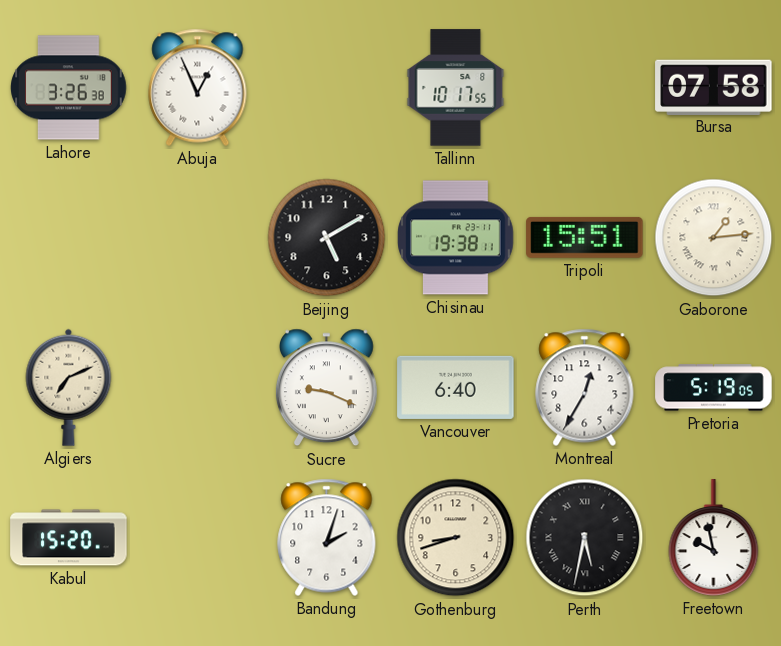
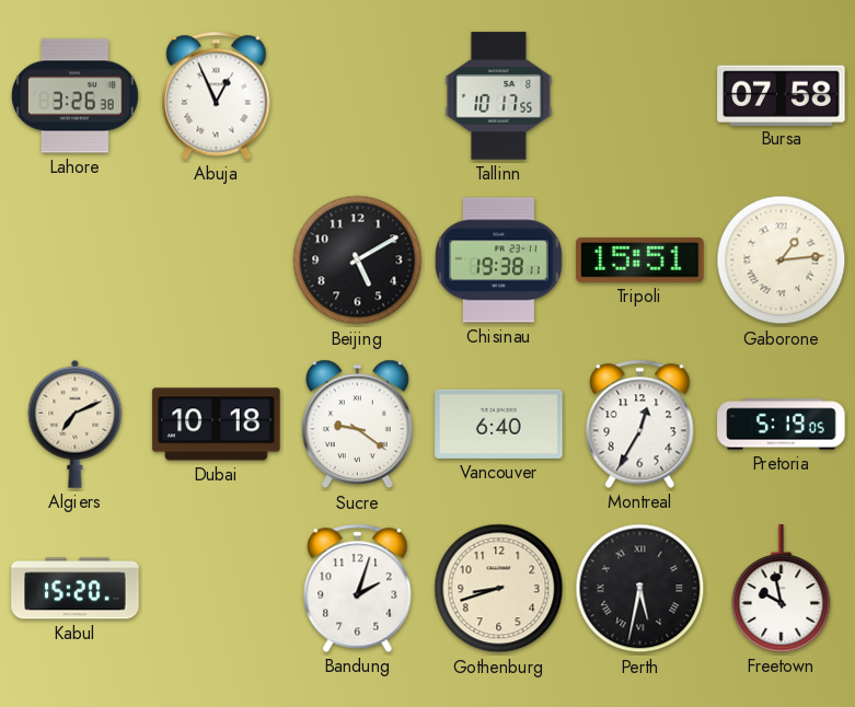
Dubai: none -> 10:18 (217, 425)
Sucre: 9:19 -> 9:21 (357, 425)
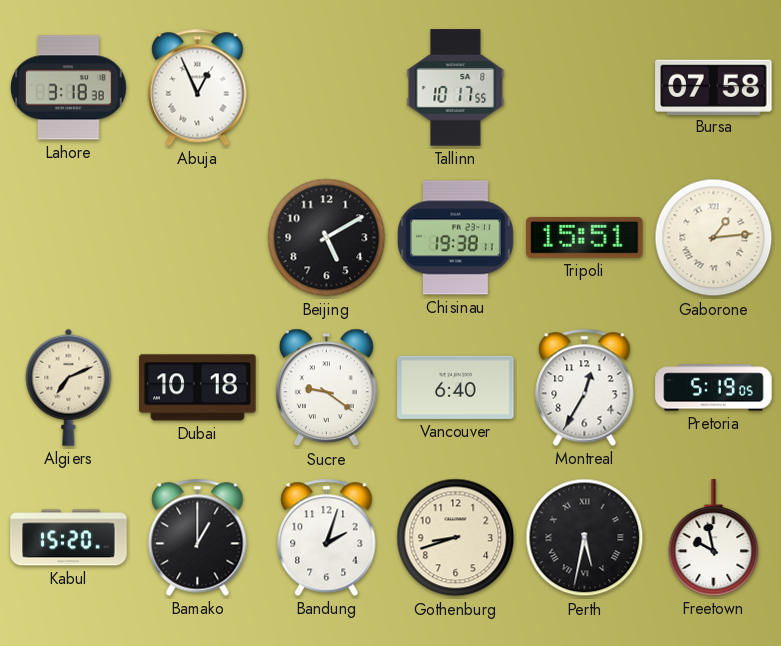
Lahore: 3:26 -> 3:18 (69, 88)
Bamako: none -> 1:00 (198, 537)
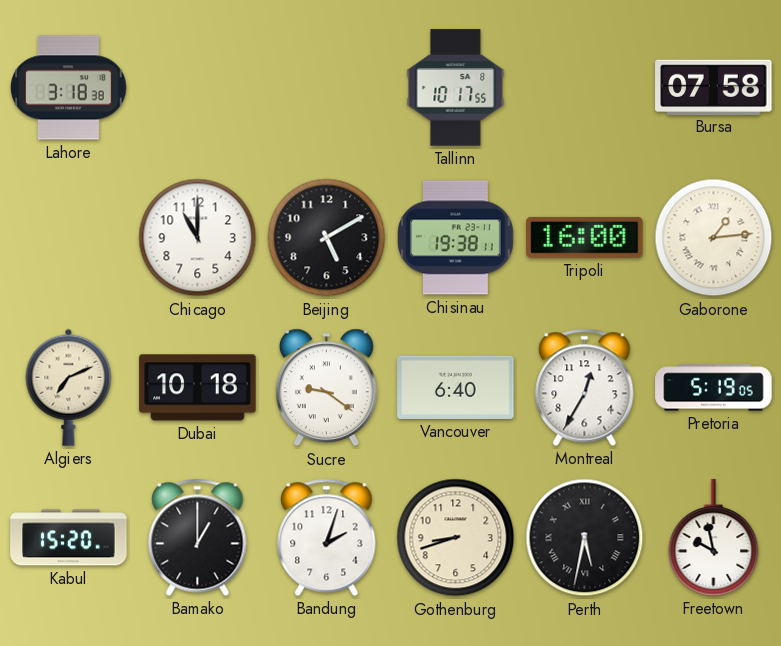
Abuja: 12:56 -> none (198, 87)
Chicago: none -> 11:00 (198, 238)
Tripoli: 15:51 -> 16:00 (585, 237)
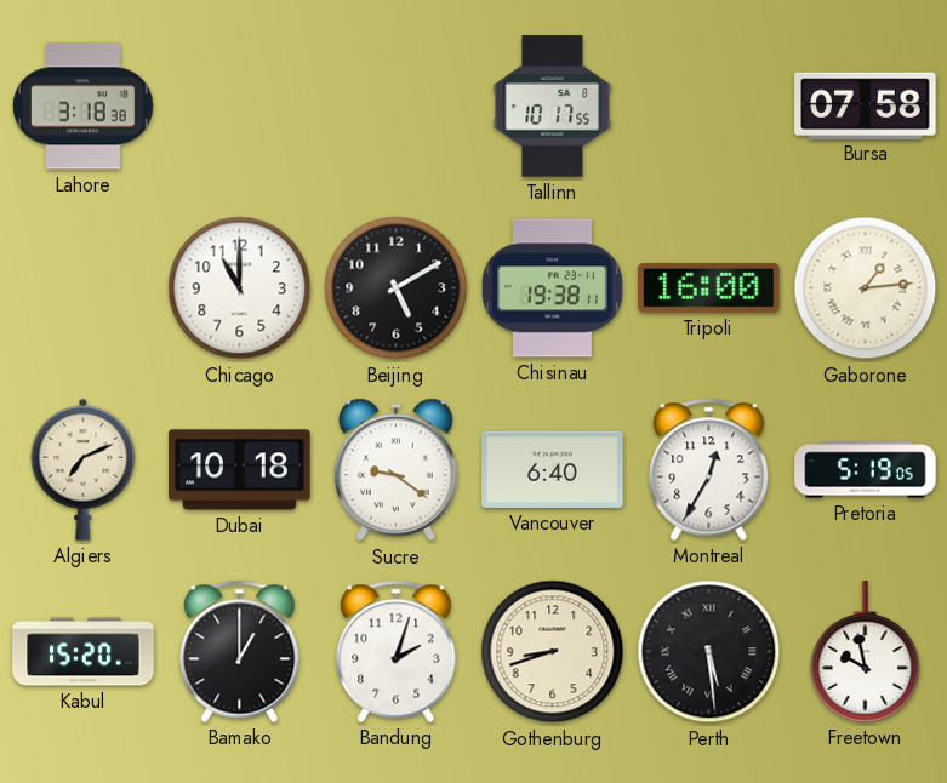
Perth: 5:32 -> 5:29 (709, 652)
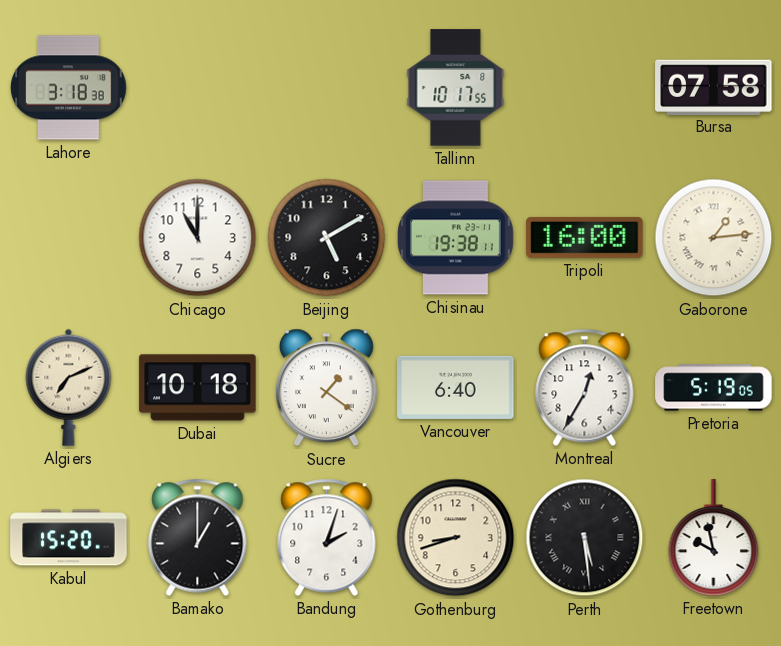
Sucre: 9:21 -> 1:21 (326, 388)
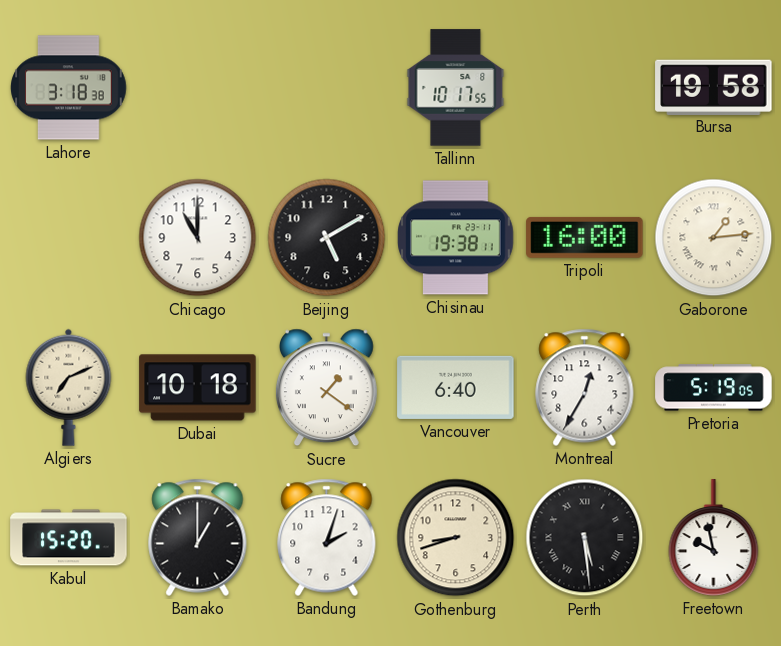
Bursa: 07:58 -> 19:58 (714, 87)
